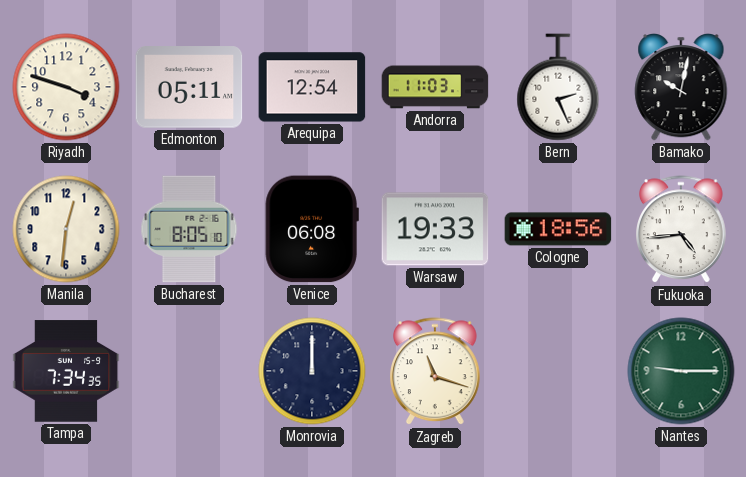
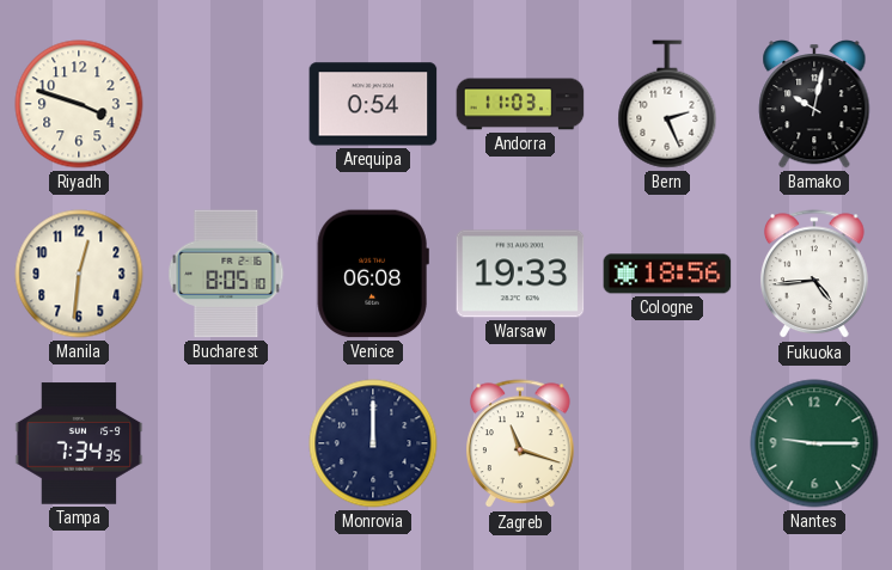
Edmonton: 05:11 -> none (189, 87)
Arequipa: 12:54 -> 0:54 (373, 104)
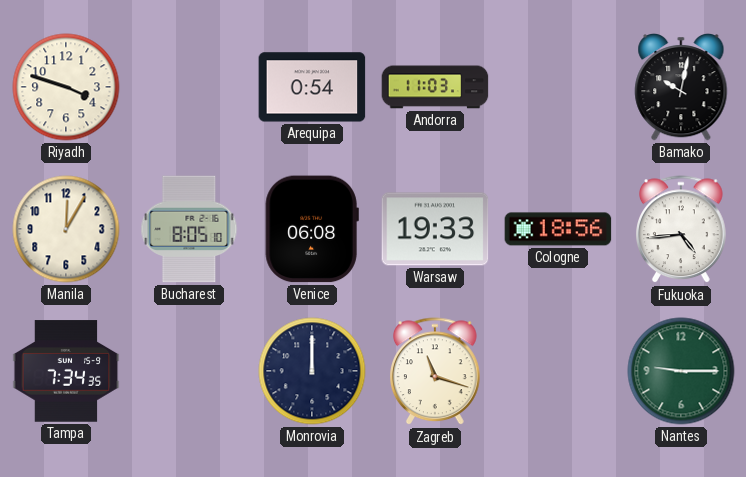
Bern: 2:26 -> none (667, 104)
Manila: 12:31 -> 12:05 (66, 229)
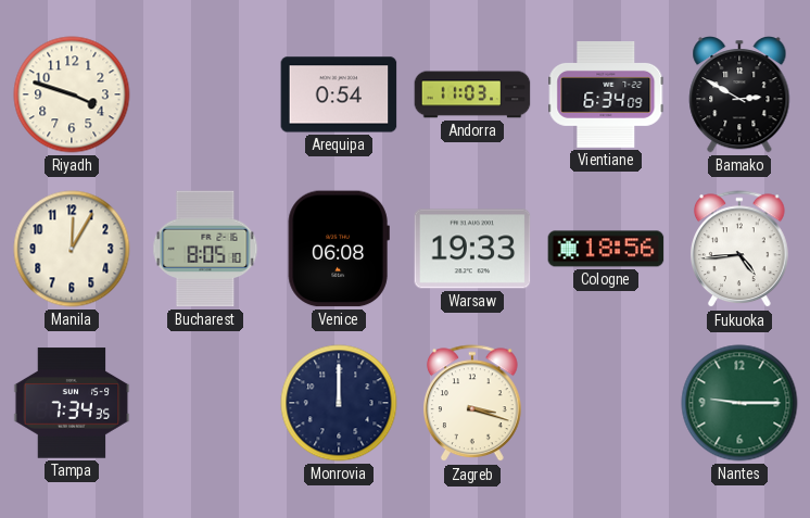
Vientiane: none -> 6:34 (606, 94)
Bamako: 10:02 -> 2:50 (739, 96)
Zagreb: 11:18 -> 3:18 (473, 404)
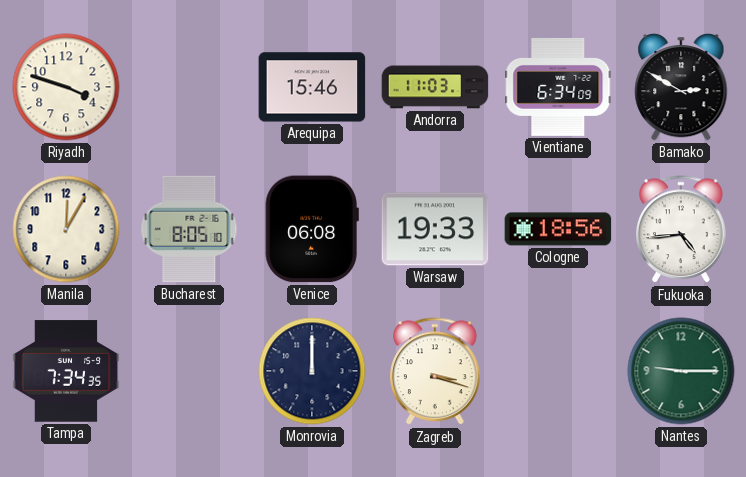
Arequipa: 0:54 -> 15:46 (312, 87)
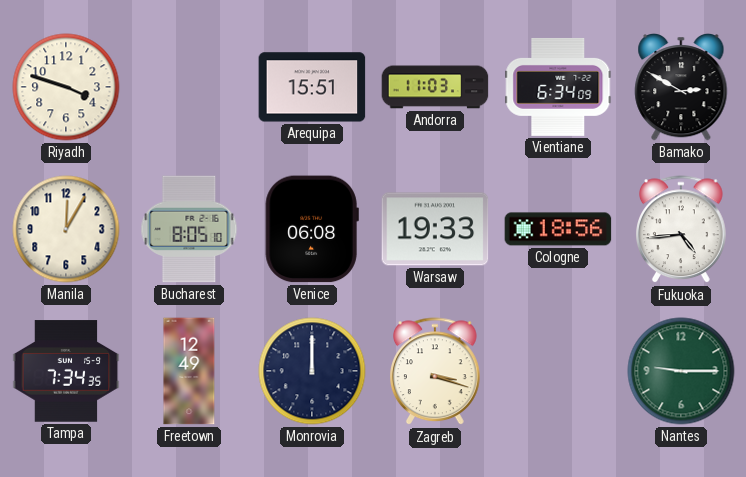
Arequipa: 15:46 -> 15:51 (312, 87)
Freetown: none -> 12:49 (189, 371)
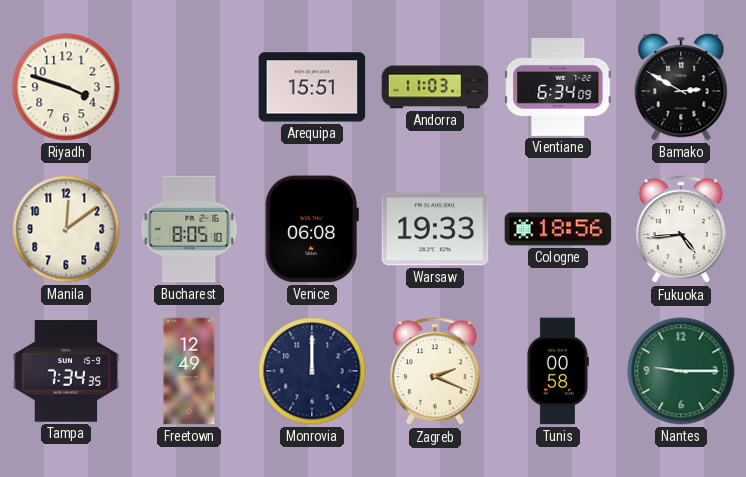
Manila: 12:05 -> 12:09 (66, 229)
Zagreb: 3:18 -> 2:19 (436, 372)
Tunis: none -> 00:58 (557, 371)
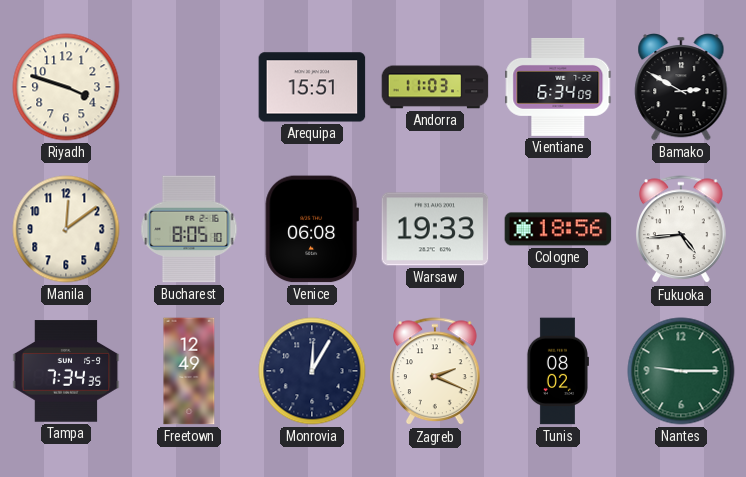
Monrovia: 12:00 -> 12:05 (312, 371)
Tunis: 00:58 -> 08:02 (557, 371)
